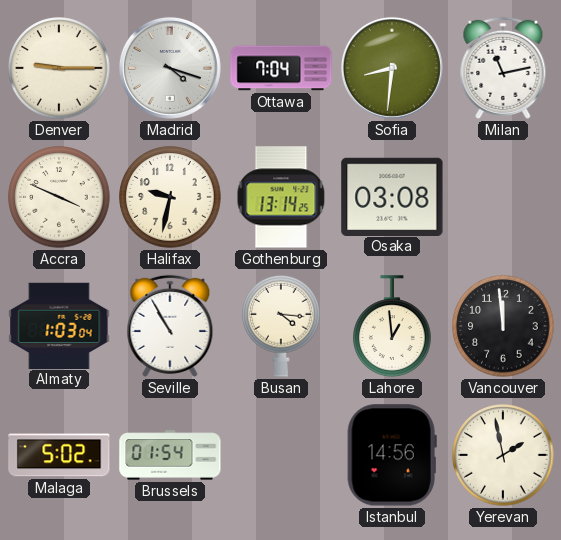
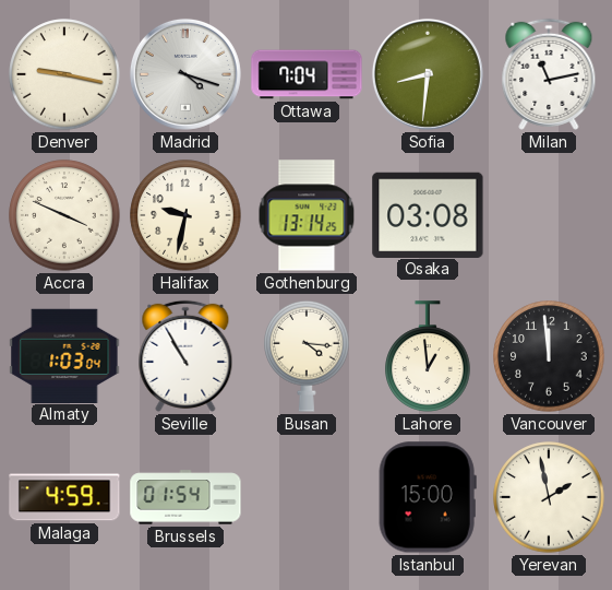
Denver: 9:15 -> 9:17 (64, 74)
Malaga: 5:02 -> 4:59 (64, 497)
Istanbul: 14:56 -> 15:00 (428, 497)
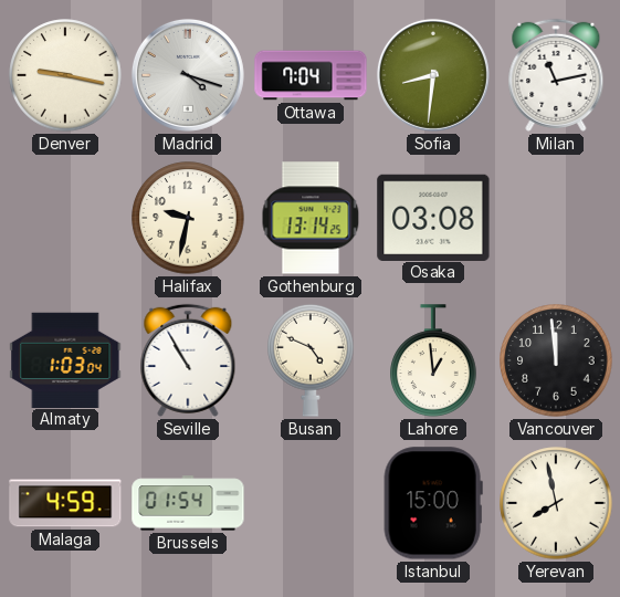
Accra: 3:49 -> none (64, 215)
Busan: 4:16 -> 4:49 (311, 360)
Yerevan: 1:58 -> 7:58 (556, 503)
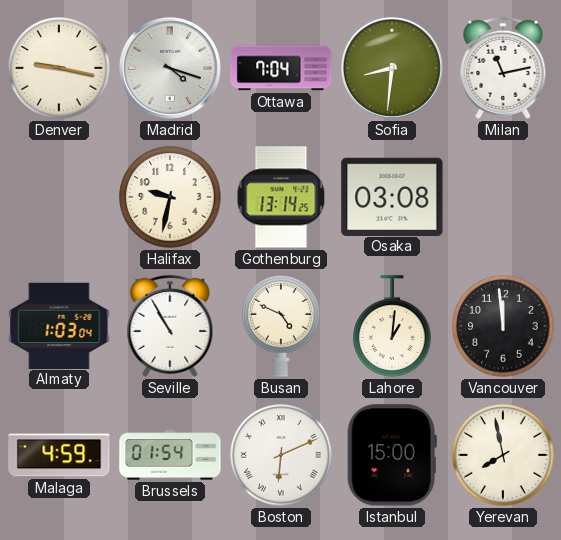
Lahore: 12:59 -> 1:01 (392, 326)
Boston: none -> 6:11 (281, 455)
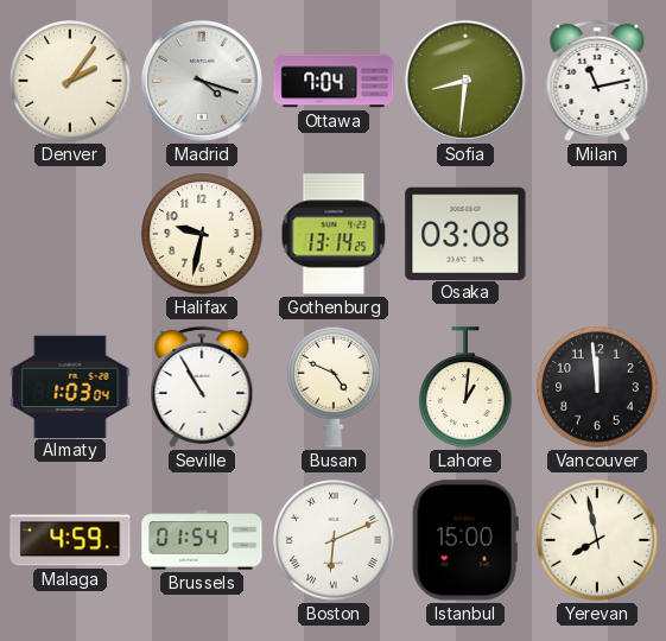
Denver: 9:17 -> 2:06 (70, 81)
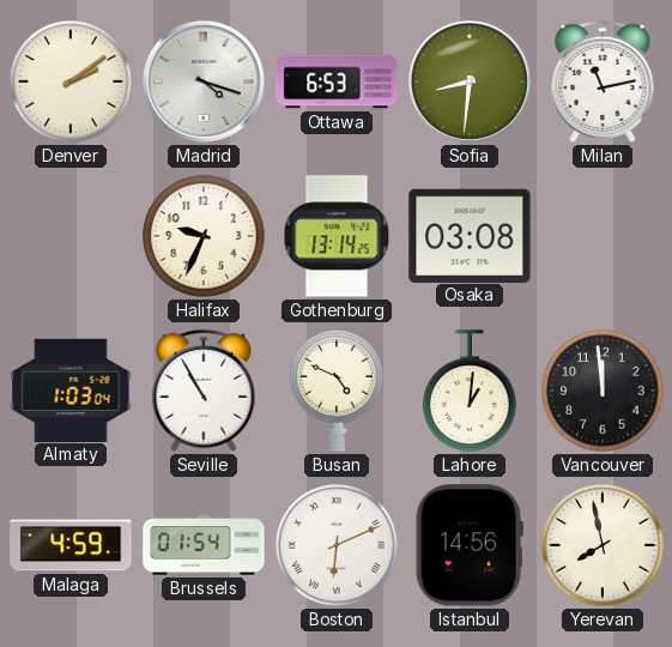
Denver: 2:06 -> 2:09 (71, 81)
Ottawa: 7:04 -> 6:53 (337, 81)
Halifax: 9:32 -> 9:34 (204, 236)
Istanbul: 15:00 -> 14:56 (470, 545)
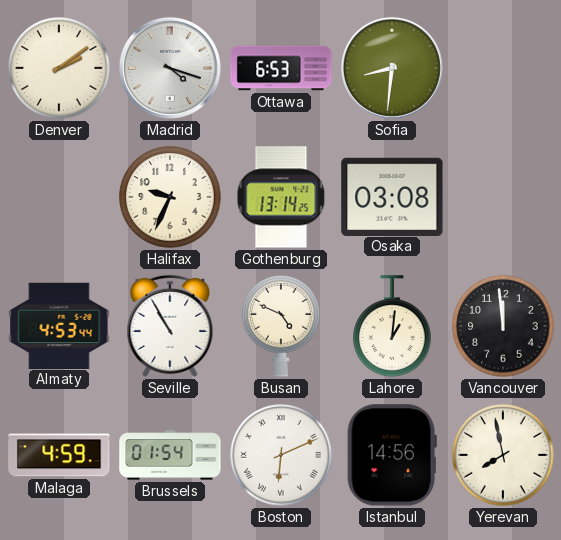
Milan: 11:13 -> none (603, 81)
Almaty: 1:03 -> 4:53 (59, 325)
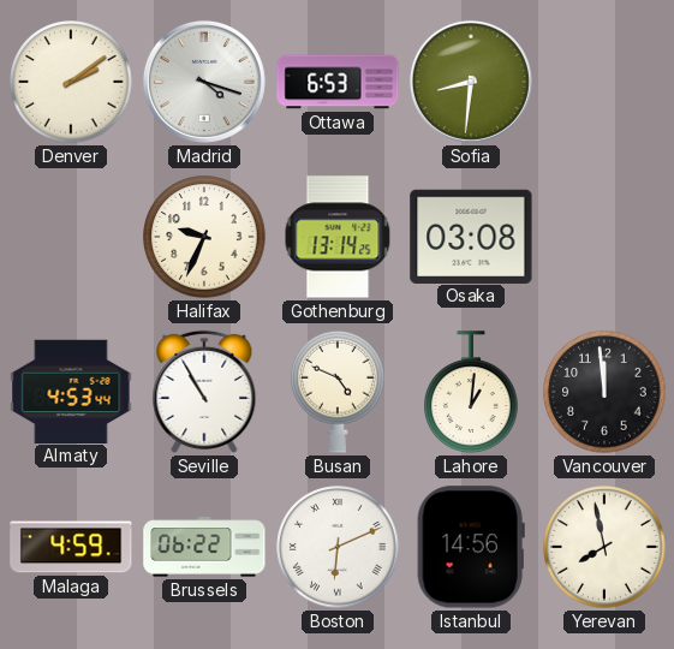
Brussels: 01:54 -> 06:22 (204, 547)
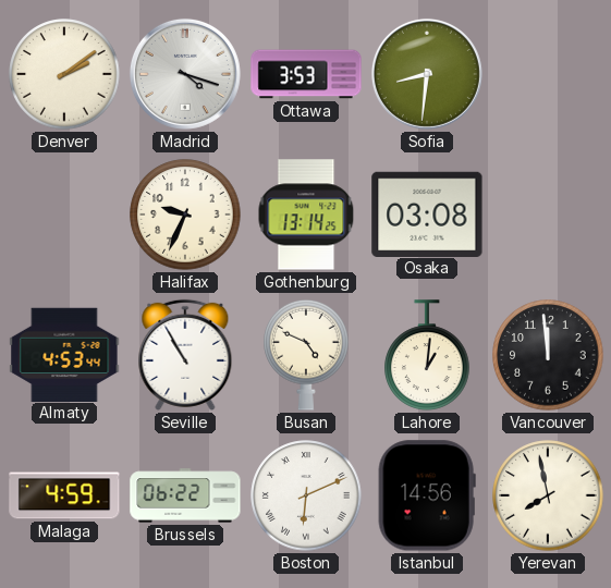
Ottawa: 6:53 -> 3:53 (306, 74)
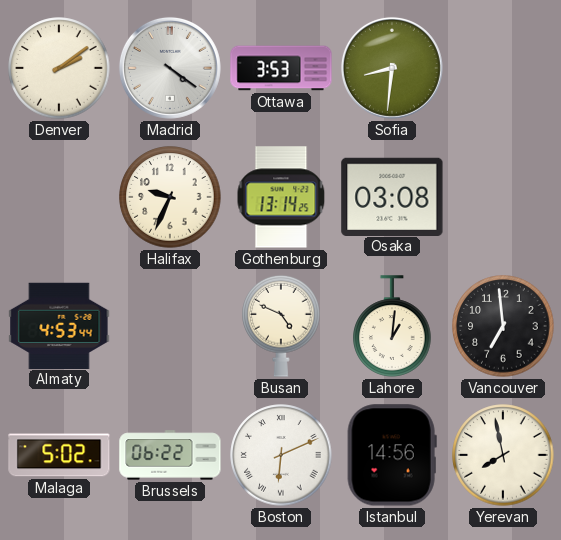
Madrid: 4:18 -> 4:21 (170, 68)
Seville: 10:55 -> none (185, 355)
Vancouver: 11:59 -> 6:59 (503, 326)
Malaga: 4:59 -> 5:02 (59, 455)
